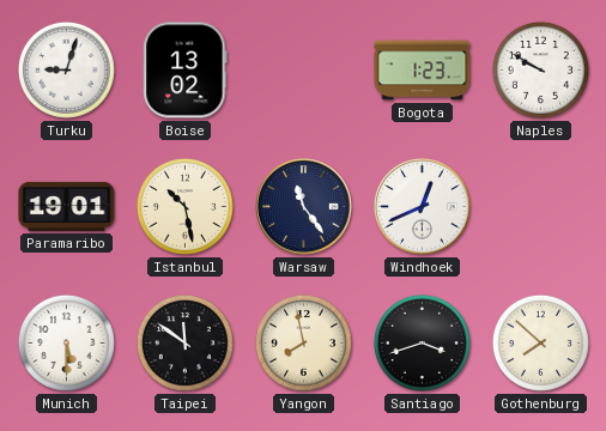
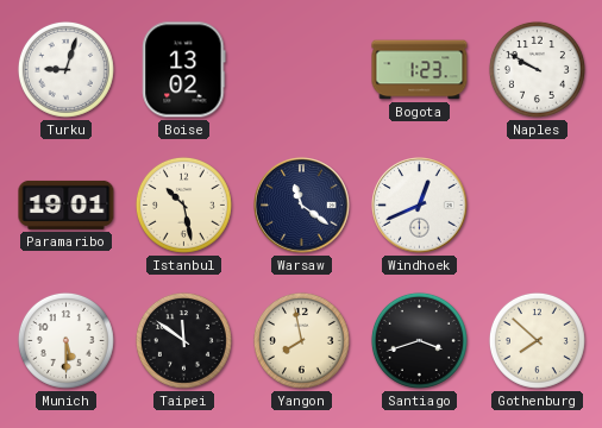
Warsaw: 11:24 -> 11:21 (302, 206)
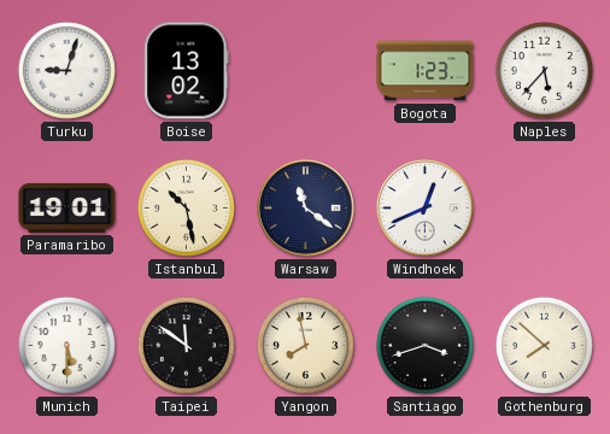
Naples: 9:50 -> 5:37 (544, 70)
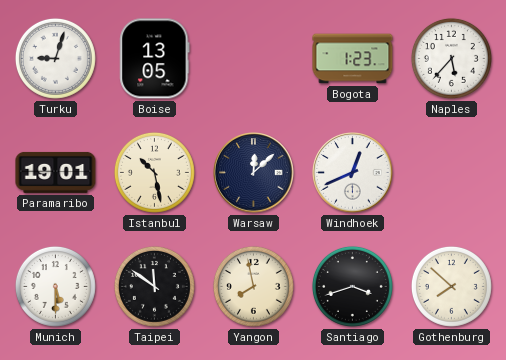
Boise: 13:02 -> 13:05 (155, 59)
Warsaw: 11:21 -> 12:08 (254, 173)
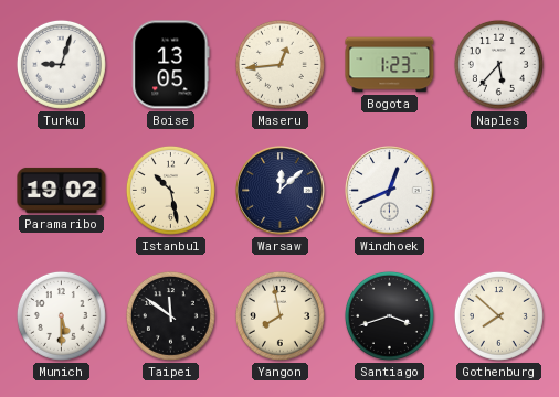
Maseru: none -> 12:44 (279, 64)
Paramaribo: 19:01 -> 19:02 (62, 190)
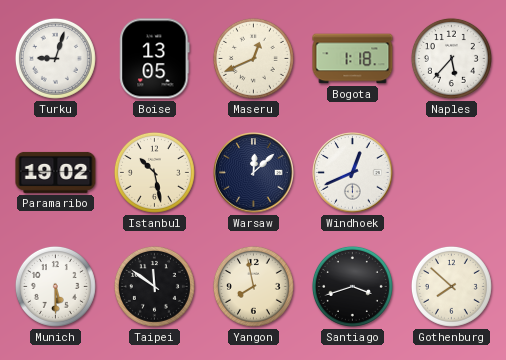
Maseru: 12:44 -> 12:41 (253, 58)
Bogota: 1:23 -> 1:18 (353, 59)
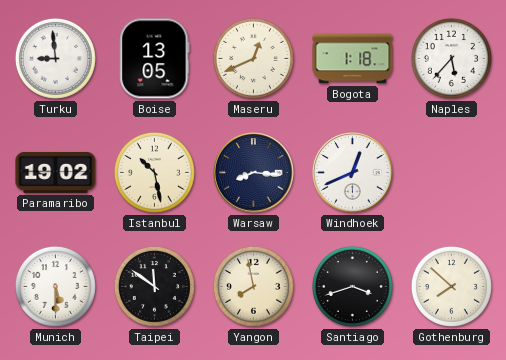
Turku: 9:03 -> 8:59 (55, 58)
Warsaw: 12:08 -> 8:16 (254, 173)
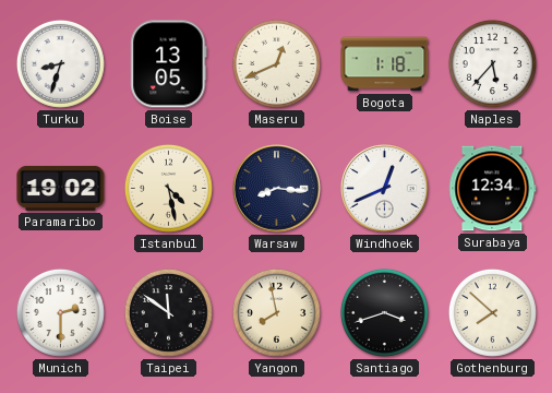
Turku: 8:59 -> 8:33 (60, 63)
Istanbul: 10:28 -> 4:28 (168, 188)
Surabaya: none -> 12:34 (493, 189)
Munich: 5:30 -> 2:30 (60, 312)
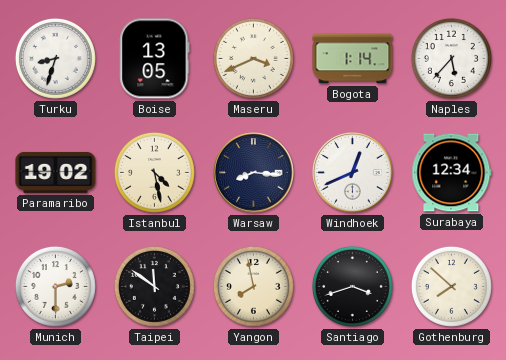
Maseru: 12:41 -> 3:41 (253, 58)
Bogota: 1:18 -> 1:14 (353, 59)
